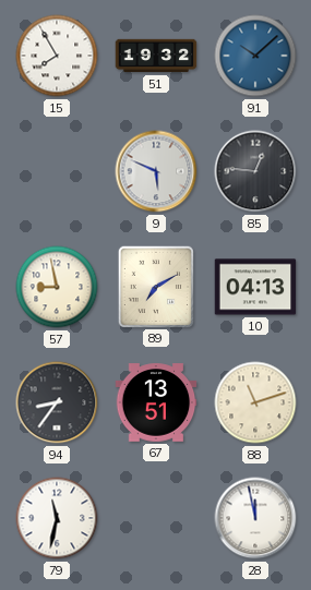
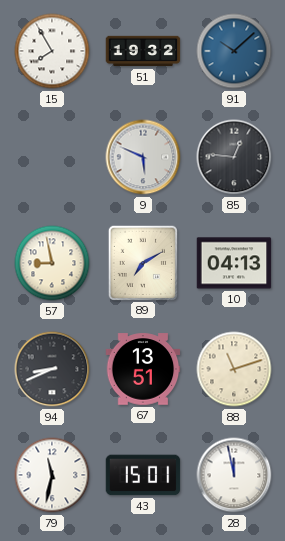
94: 8:36 -> 8:41 (52, 369)
43: none -> 15:01 (143, 475)
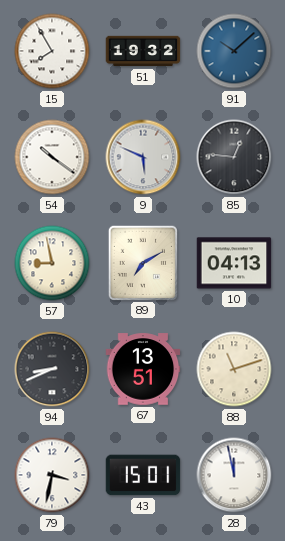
54: none -> 10:21 (52, 157)
79: 11:32 -> 3:32 (52, 475)
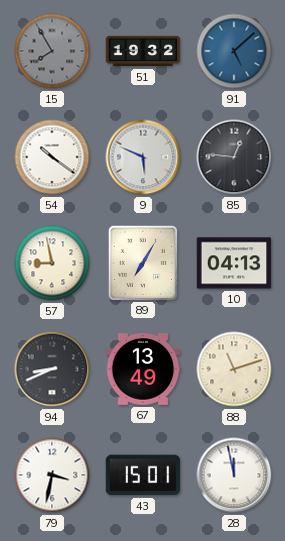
15 dial: white -> grey (52, 51)
91: 10:08 -> 5:08 (234, 51)
89: 7:10 -> 7:05 (142, 262)
67: 13:51 -> 13:49 (143, 369)
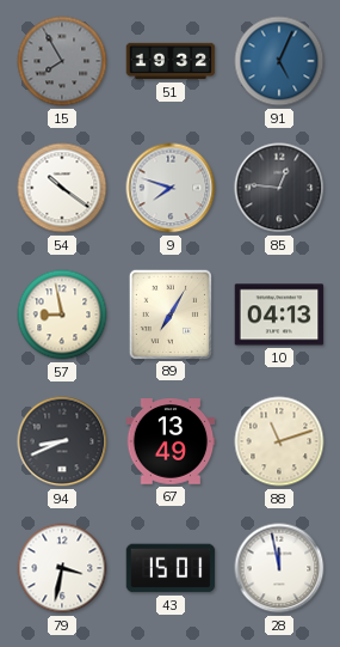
91: 5:08 -> 5:04 (279, 61)
9: 5:49 -> 7:48 (171, 188)
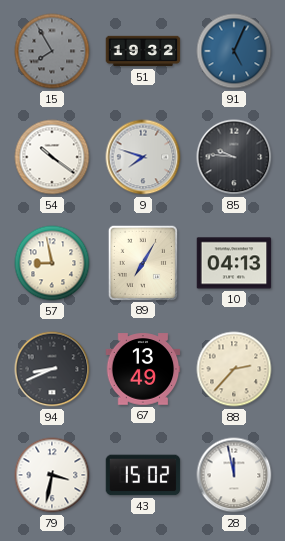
85: 12:46 -> 9:46 (234, 157)
88: 11:12 -> 2:37 (234, 369)
43: 15:01 -> 15:02 (143, 475)
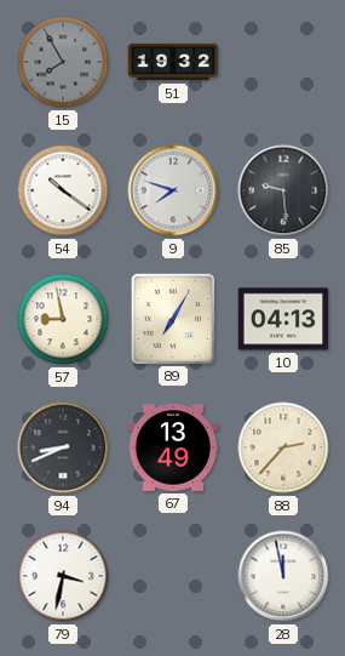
91: 5:04 -> none (234, 51)
85: 9:46 -> 9:29 (283, 190)
43: 15:02 -> none (143, 475)
